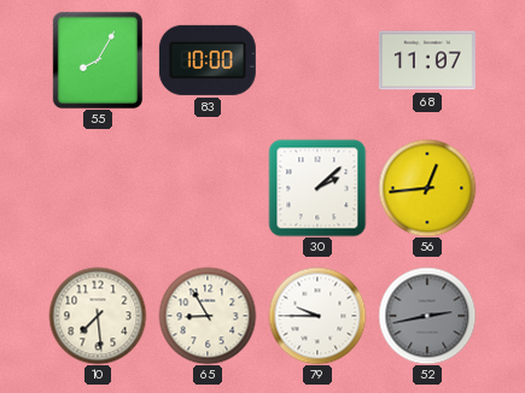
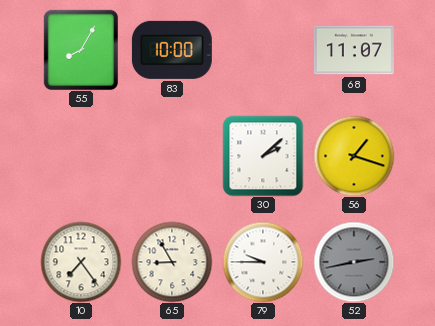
56: 12:44 -> 1:18 (354, 156)
10: 7:29 -> 7:24 (81, 262)
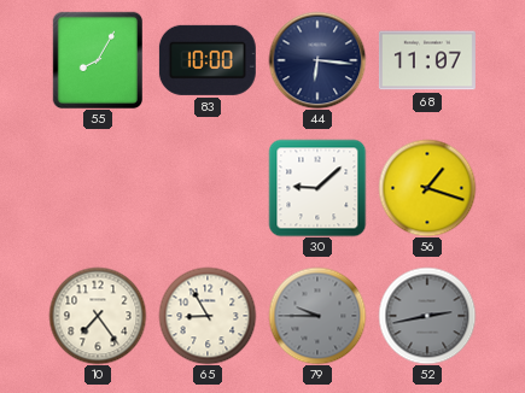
44: none -> 6:16 (317, 60)
30: 2:08 -> 9:08 (317, 188)
79 dial: white -> grey (317, 316)
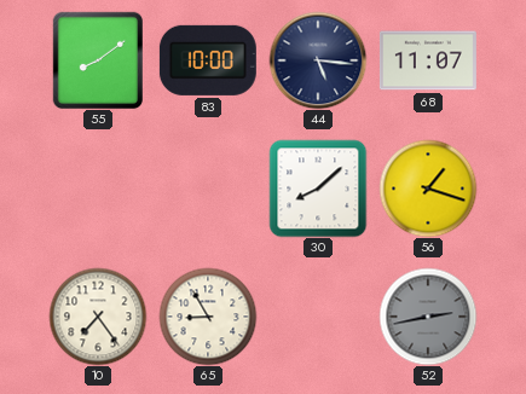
55: 8:05 -> 8:09 (98, 60)
44: 6:16 -> 5:16 (318, 60)
30: 9:08 -> 8:08 (318, 189)
79: 9:45 -> none (317, 316)
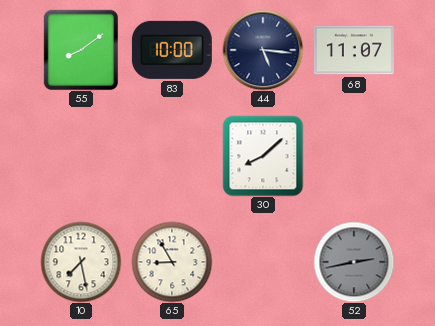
56: 1:18 -> none (428, 189)
10: 7:24 -> 7:28 (81, 262)
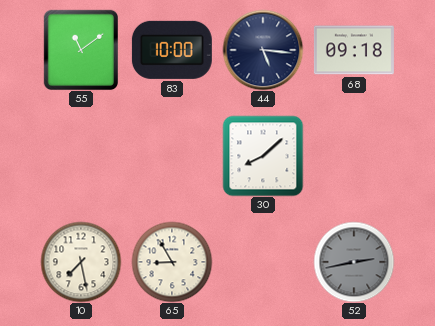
55: 8:09 -> 11:09 (81, 50)
68: 11:07 -> 09:18 (354, 50)
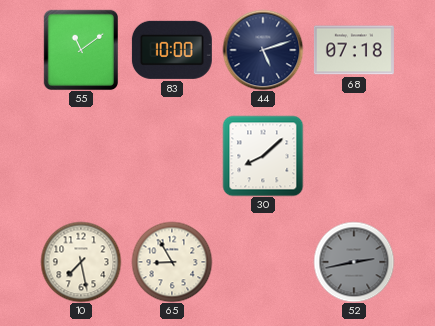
44: 5:16 -> 5:12 (263, 50)
68: 09:18 -> 07:18 (354, 50)
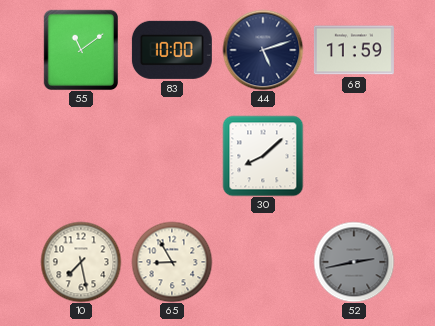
68: 07:18 -> 11:59 (354, 50)
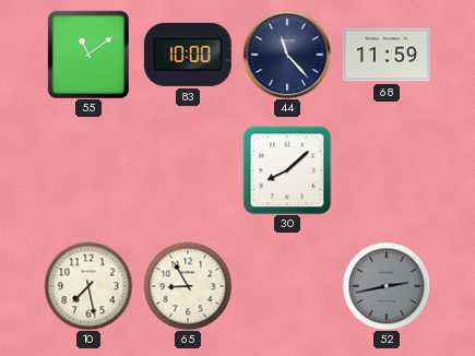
44: 5:12 -> 11:23 (287, 55)
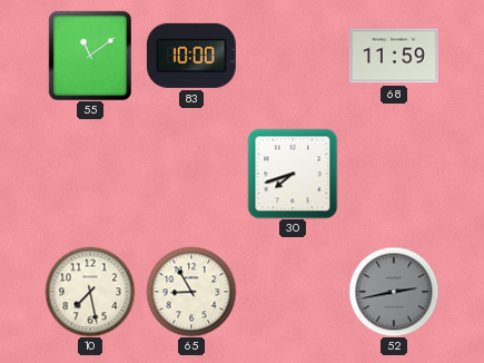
44: 11:23 -> none (287, 55)
30: 8:08 -> 7:42 (293, 174)
